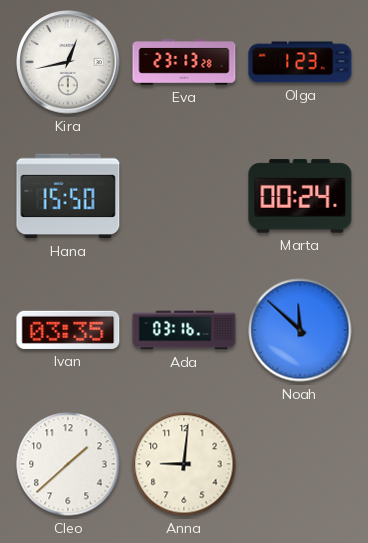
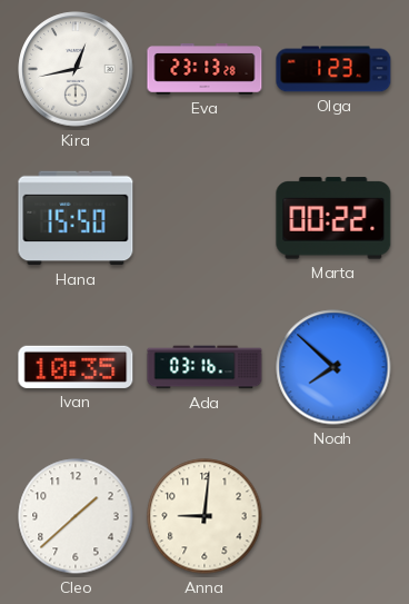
Marta: 00:24 -> 00:22 (333, 218)
Ivan: 03:35 -> 10:35 (76, 367)
Noah: 11:52 -> 7:52 (333, 367)
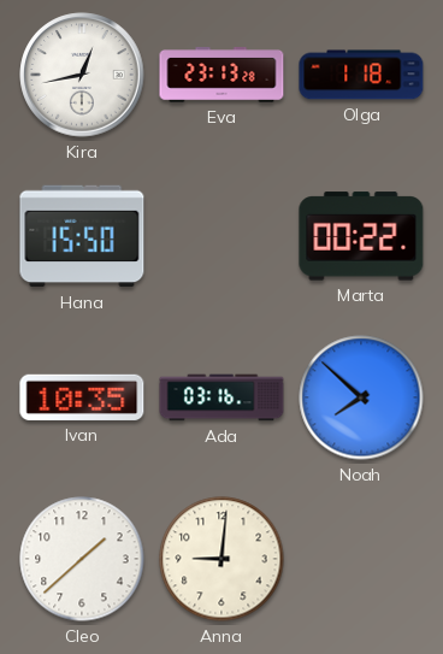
Olga: 1:23 -> 1:18 (361, 75)
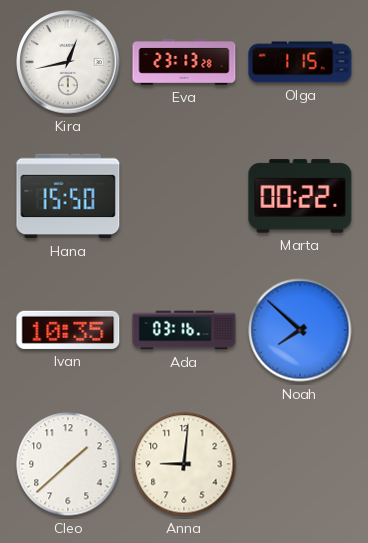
Olga: 1:18 -> 1:15 (300, 62)
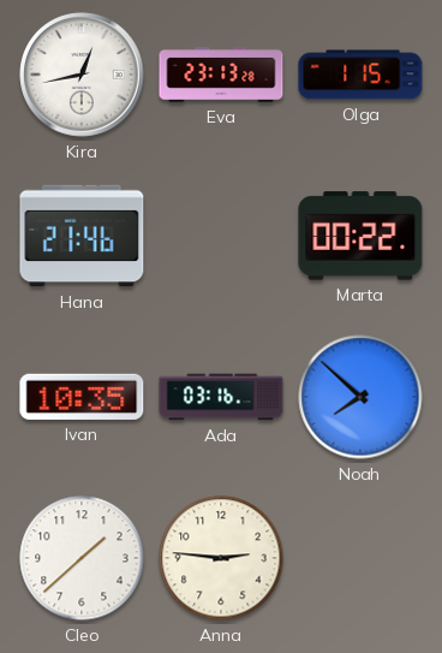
Hana: 15:50 -> 21:46 (82, 236)
Anna: 9:01 -> 2:46 (221, 558)
